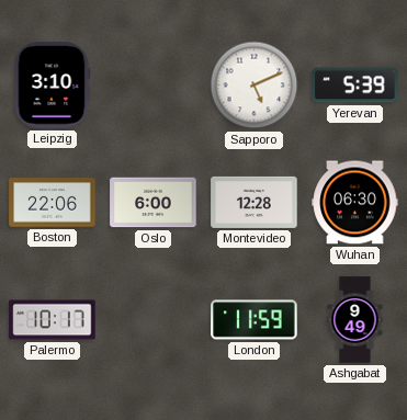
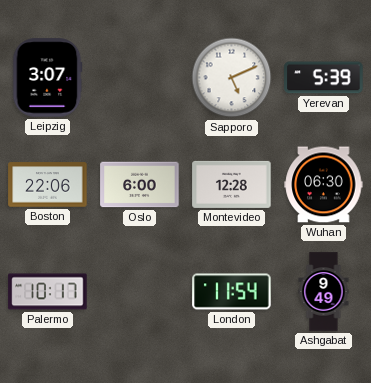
Leipzig: 3:10 -> 3:07 (47, 78)
London: 11:59 -> 11:54 (232, 292)
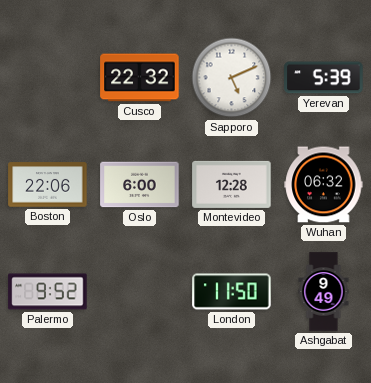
Leipzig: 3:07 -> none (47, 78)
Cusco: none -> 22:32 (140, 78)
Wuhan: 06:30 -> 06:32 (324, 185)
Palermo: 10:17 -> 9:52 (48, 292)
London: 11:54 -> 11:50 (232, 292)
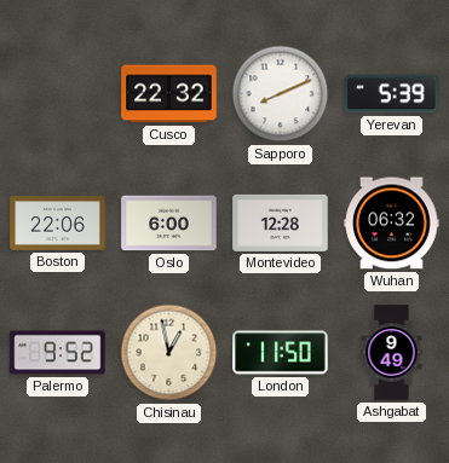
Sapporo: 5:11 -> 8:11 (281, 94)
Chisinau: none -> 12:58 (169, 353)
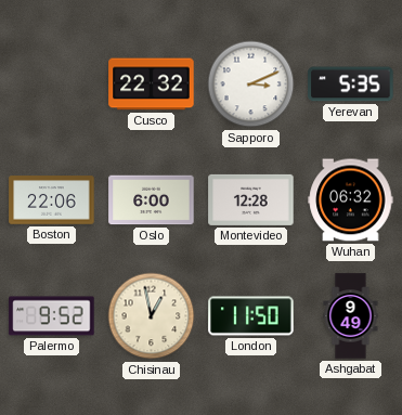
Sapporo: 8:11 -> 3:11 (251, 85)
Yerevan: 5:39 -> 5:35 (351, 85)
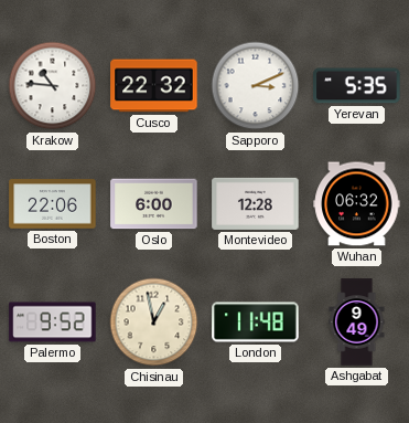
Krakow: none -> 10:46 (53, 86)
London: 11:50 -> 11:48 (256, 322)
